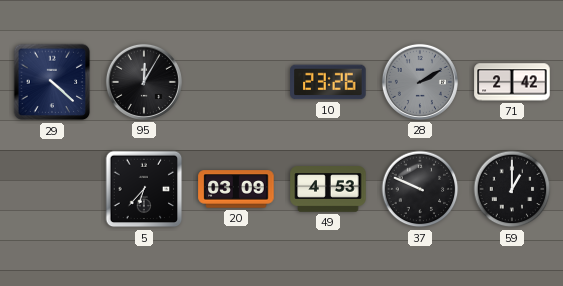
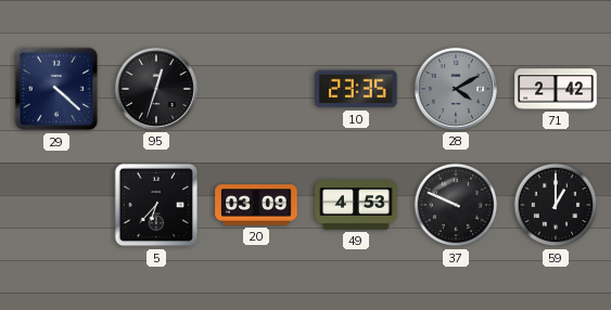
95: 12:05 -> 12:33 (156, 89)
10: 23:26 -> 23:35 (356, 89)
28: 2:10 -> 4:10 (456, 89)
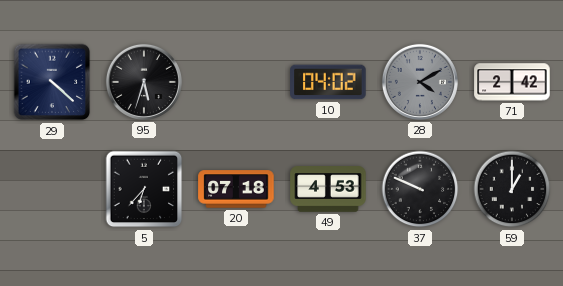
95: 12:33 -> 5:33 (144, 82)
10: 23:35 -> 04:02 (328, 82)
20: 03:09 -> 07:18 (236, 189)
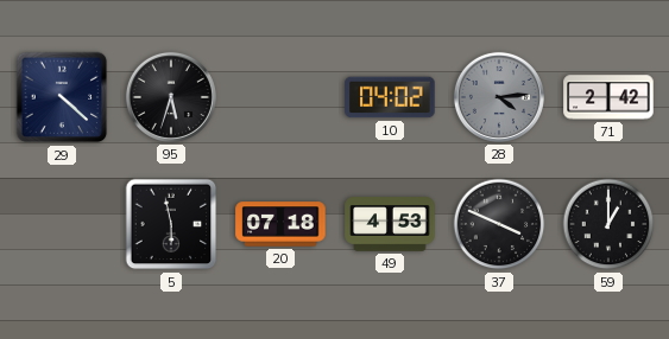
28: 4:10 -> 4:14 (499, 97)
5: 6:37 -> 5:58 (171, 224)
37: 9:49 -> 3:49 (499, 224)
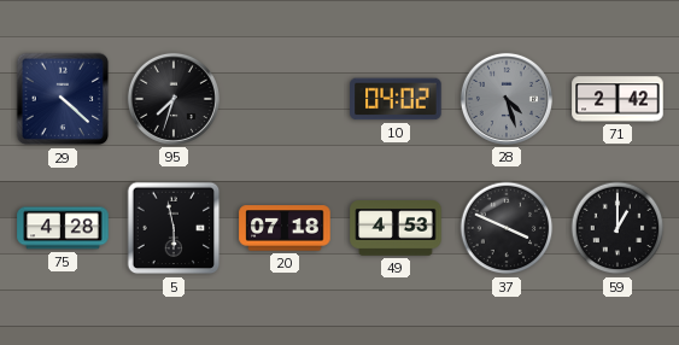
95: 5:33 -> 7:33 (174, 99)
28: 4:14 -> 4:27 (507, 99)
75: none -> 4:28 (63, 228)
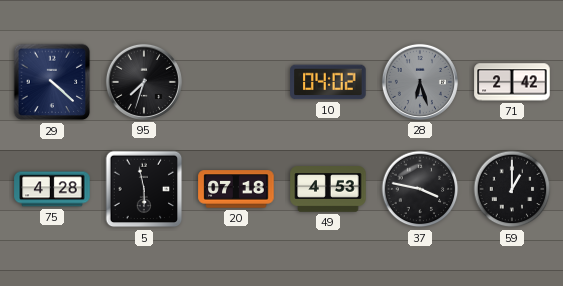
28: 4:27 -> 6:27 (420, 82)
37: 3:49 -> 3:47 (420, 189)
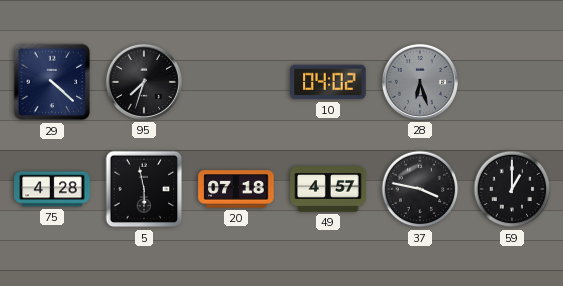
71: 2:42 -> none (512, 82)
49: 4:53 -> 4:57 (328, 189)
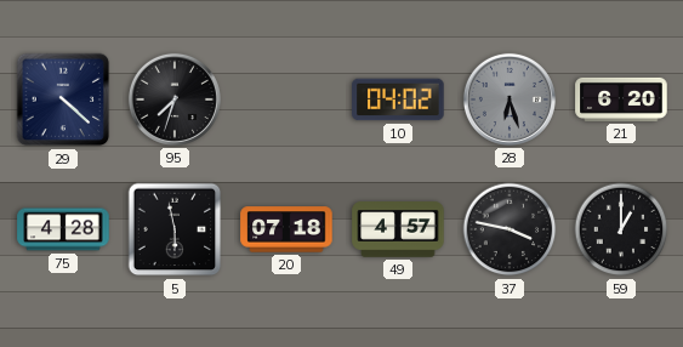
21: none -> 6:20 (621, 99)
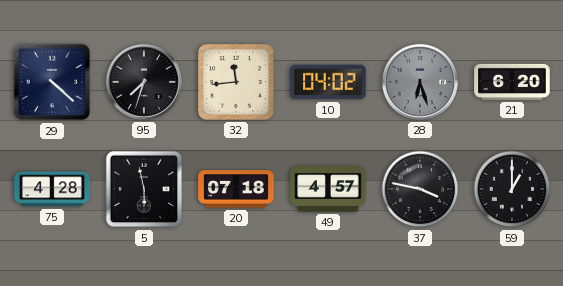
32: none -> 11:44 (236, 82)
